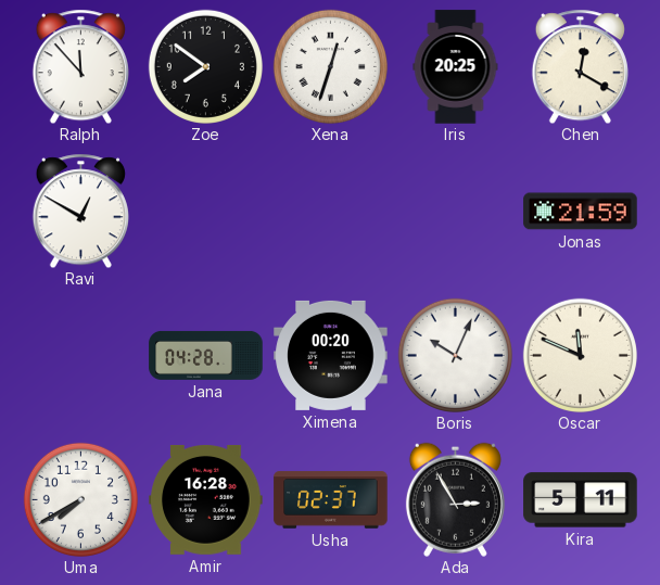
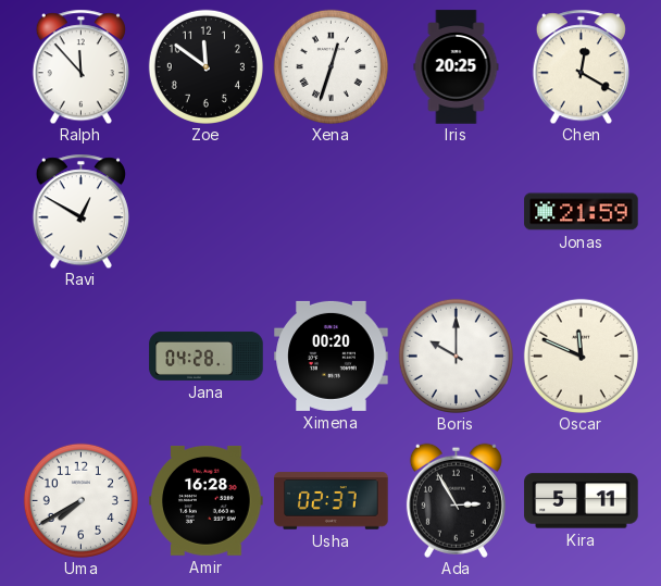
Zoe: 7:51 -> 11:51 (205, 66)
Boris: 10:04 -> 10:00 (456, 356)
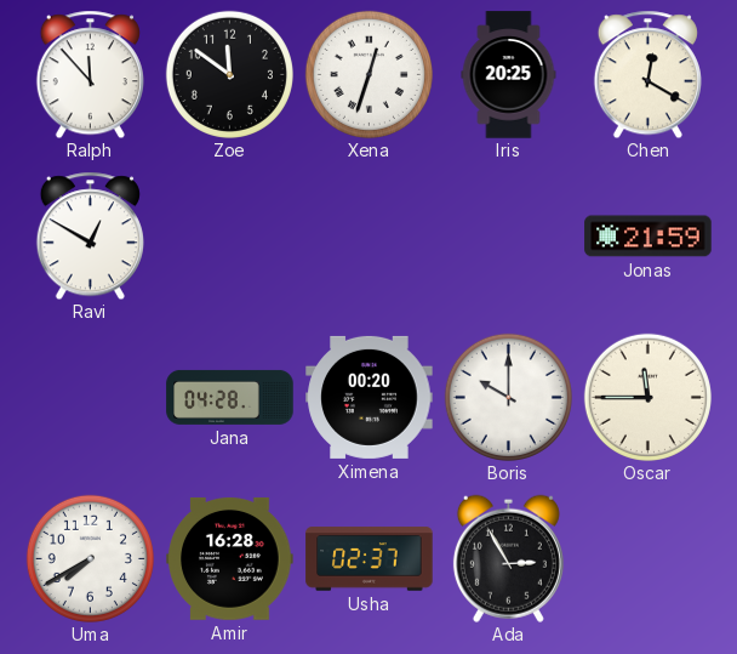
Oscar: 11:49 -> 11:45 (647, 397)
Kira: 5:11 -> none (582, 501)
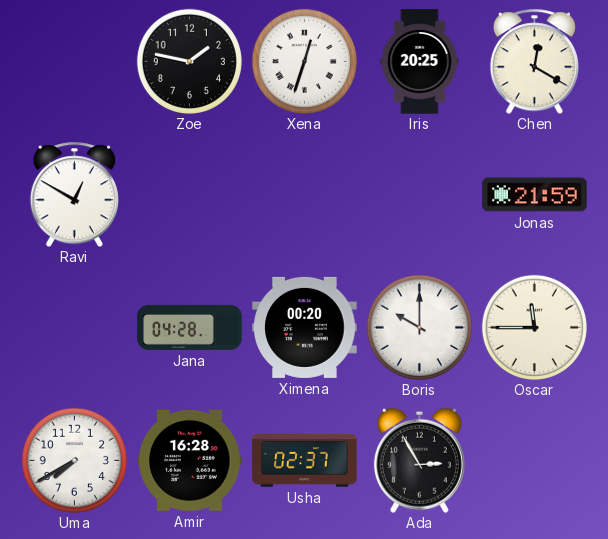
Ralph: 11:53 -> none (90, 74)
Zoe: 11:51 -> 1:47 (189, 61)
